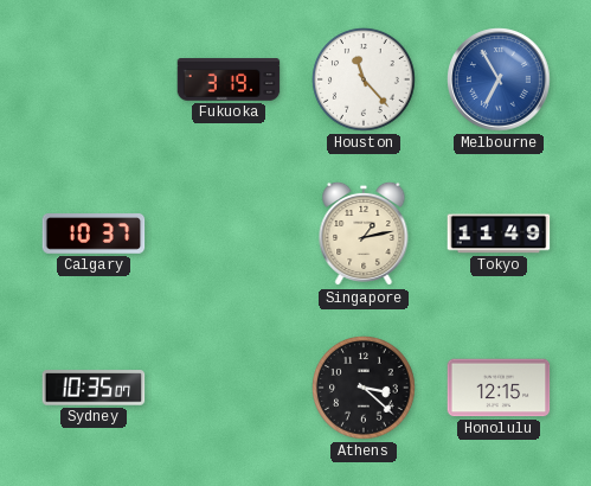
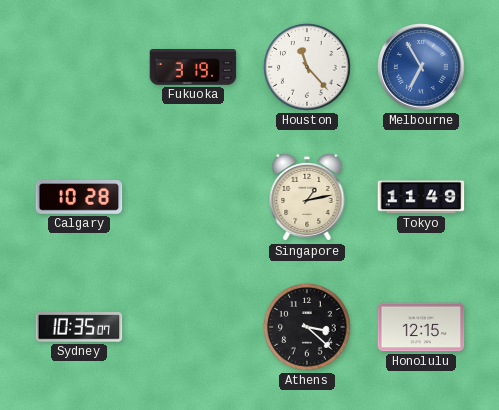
Calgary: 10:37 -> 10:28 (79, 198)
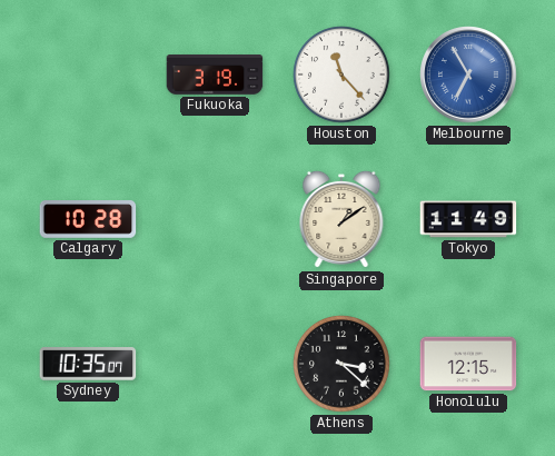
Singapore: 1:13 -> 1:09 (341, 219)
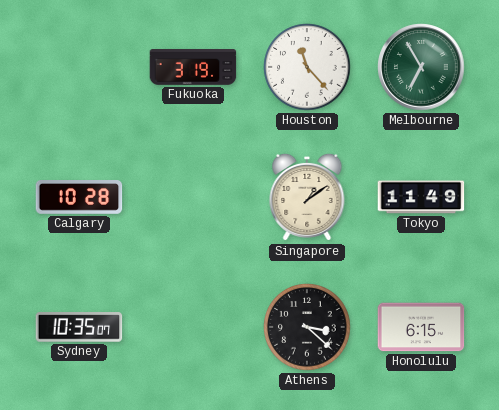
Melbourne dial: blue -> green (421, 67)
Honolulu: 12:15 -> 6:15 (421, 327)
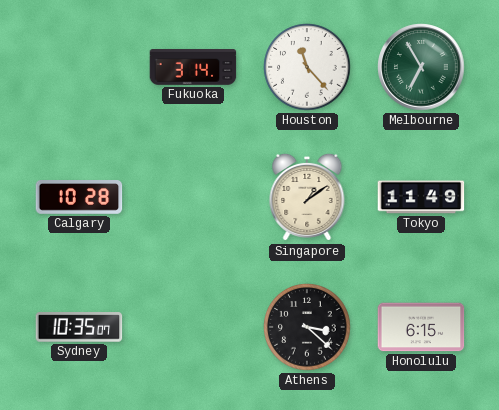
Fukuoka: 3:19 -> 3:14 (193, 68)
